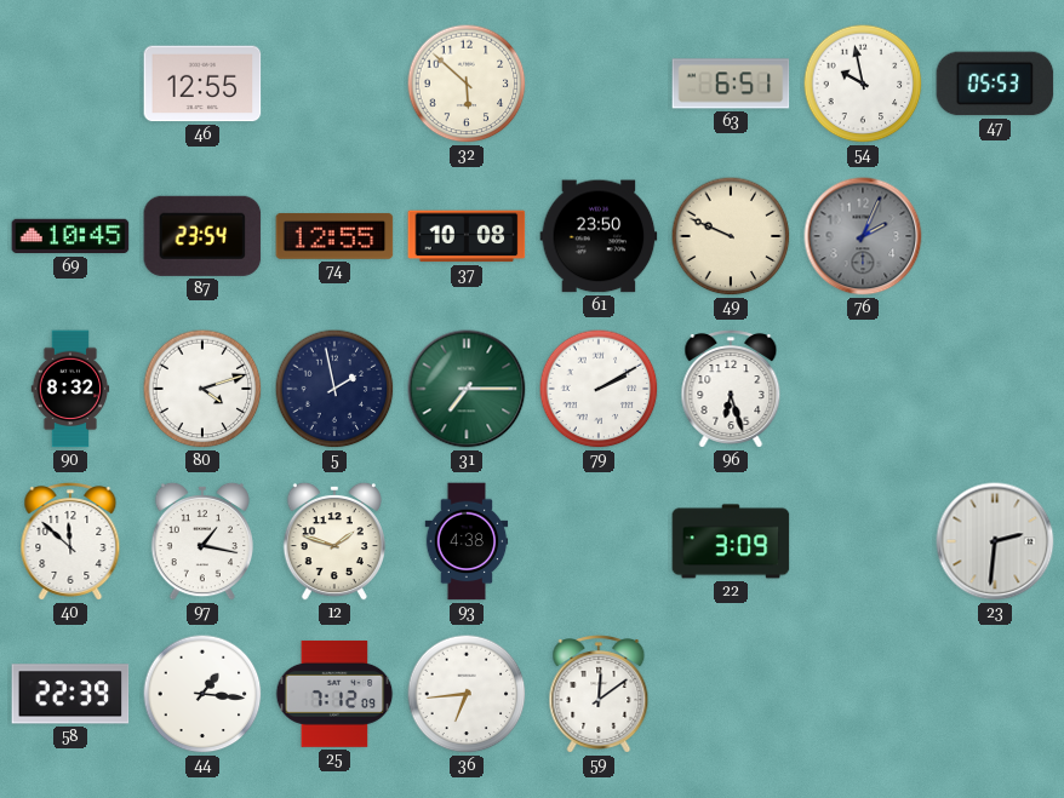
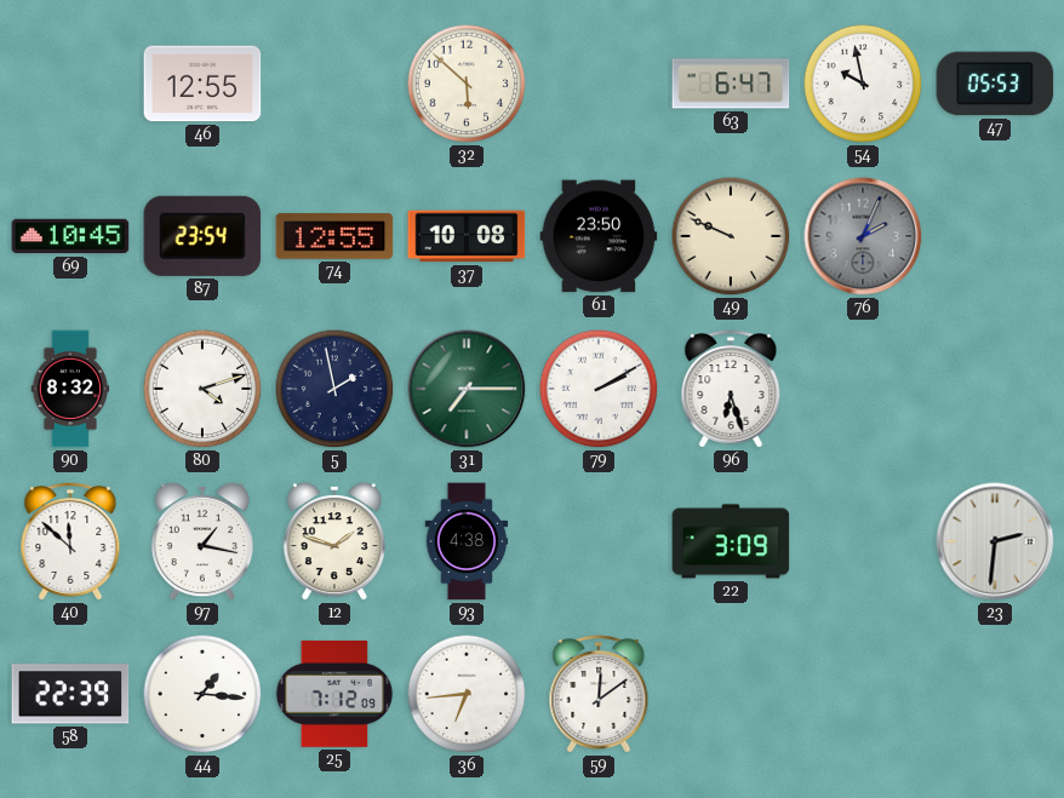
63: 6:51 -> 6:47 (731, 84)
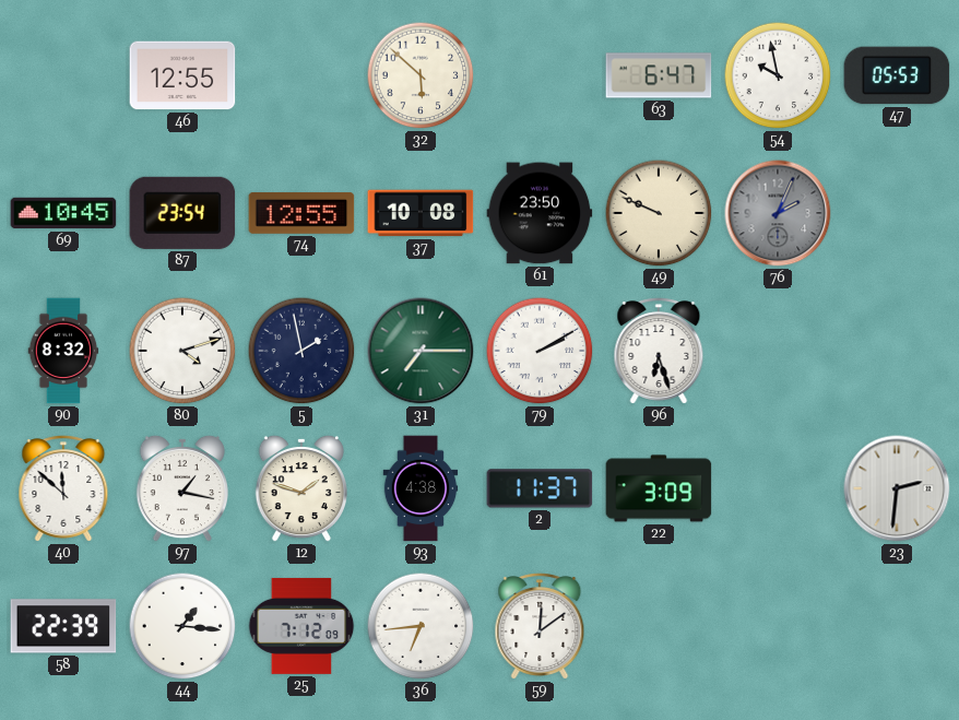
2: none -> 11:37 (540, 488)
